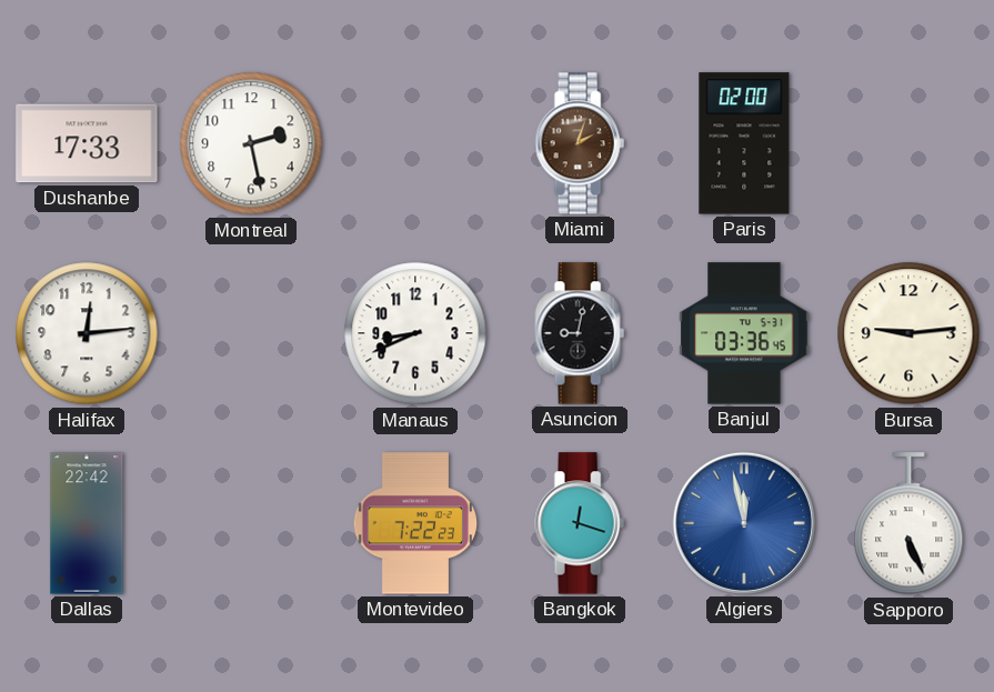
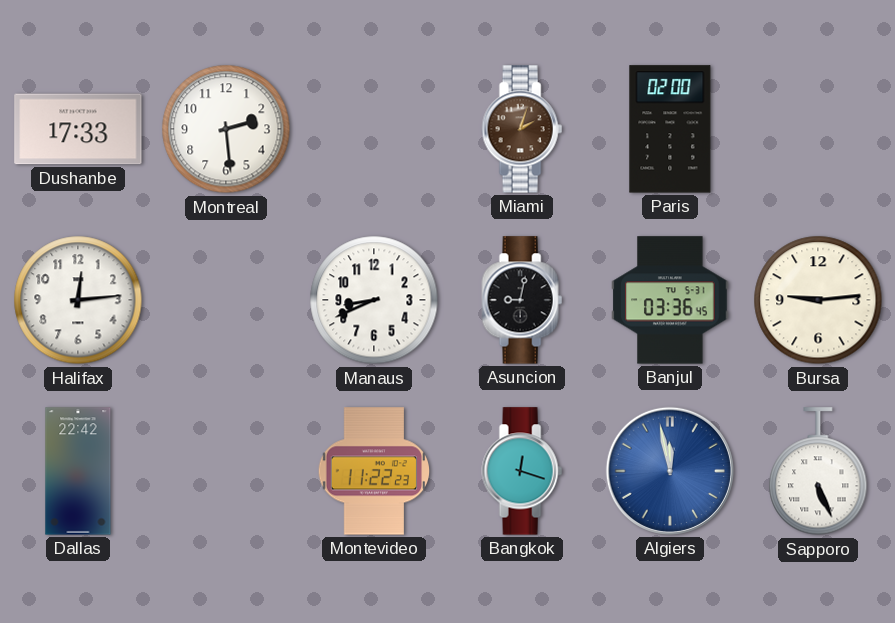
Montreal: 2:28 -> 2:29 (226, 129)
Montevideo: 7:22 -> 11:22 (373, 471)
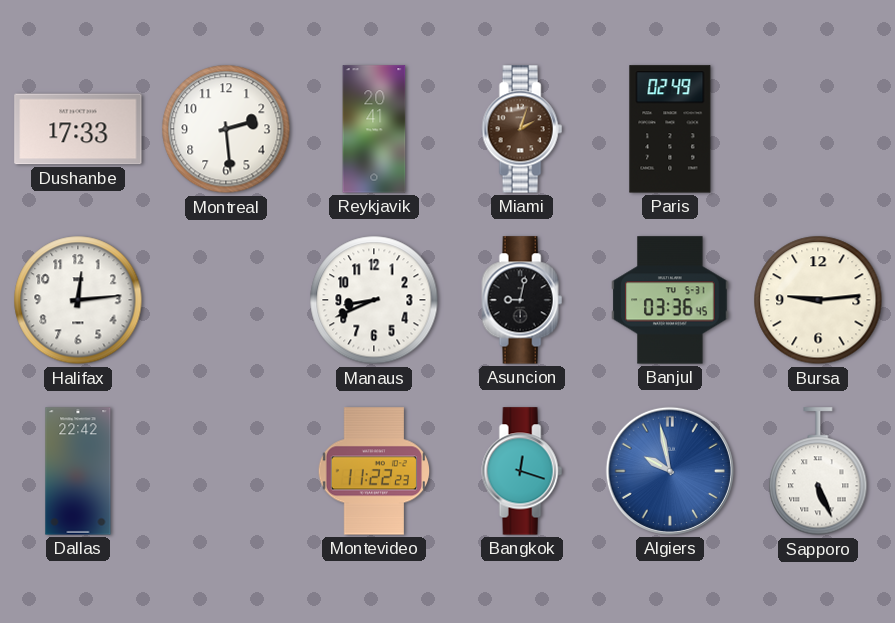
Reykjavik: none -> 20:41 (374, 129)
Paris: 02:00 -> 02:49 (670, 129)
Algiers: 11:58 -> 9:58 (670, 471)
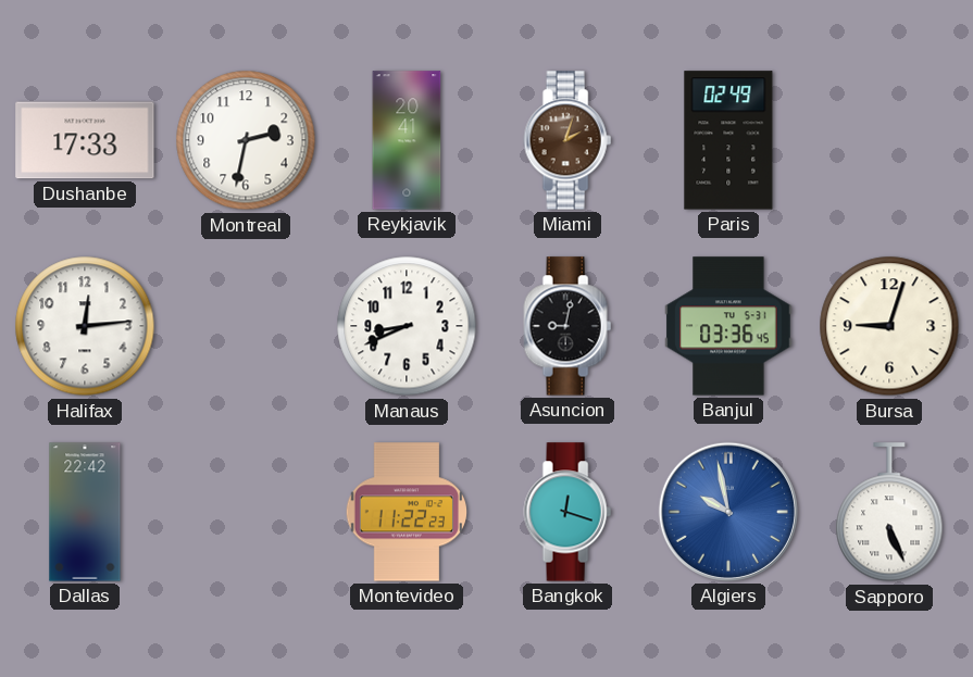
Montreal: 2:29 -> 2:32 (246, 140)
Bursa: 9:14 -> 9:03 (889, 326)
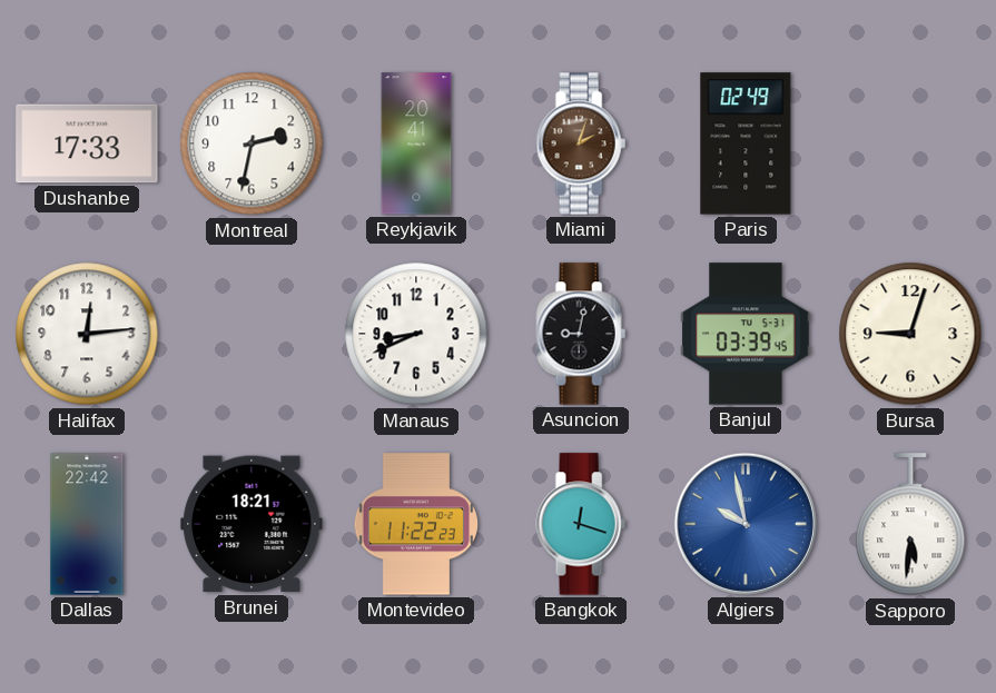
Banjul: 03:36 -> 03:39 (746, 334)
Brunei: none -> 18:21 (252, 524)
Sapporo: 5:26 -> 5:31 (910, 525)
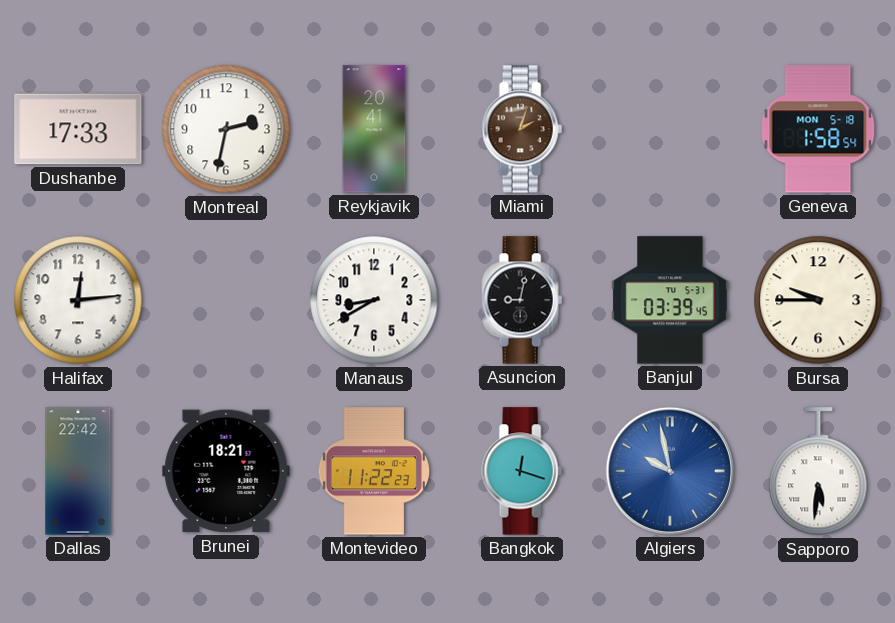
Paris: 02:49 -> none (746, 143)
Geneva: none -> 1:58 (818, 129)
Manaus: 8:41 -> 8:40 (374, 300)
Bursa: 9:03 -> 9:45 (818, 300)
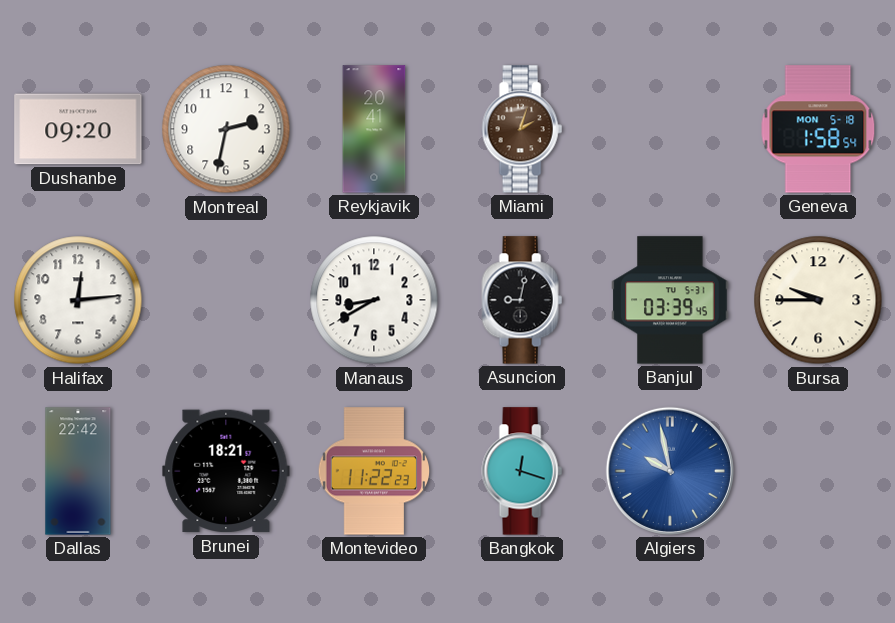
Dushanbe: 17:33 -> 09:20 (78, 129)
Sapporo: 5:31 -> none (818, 472)
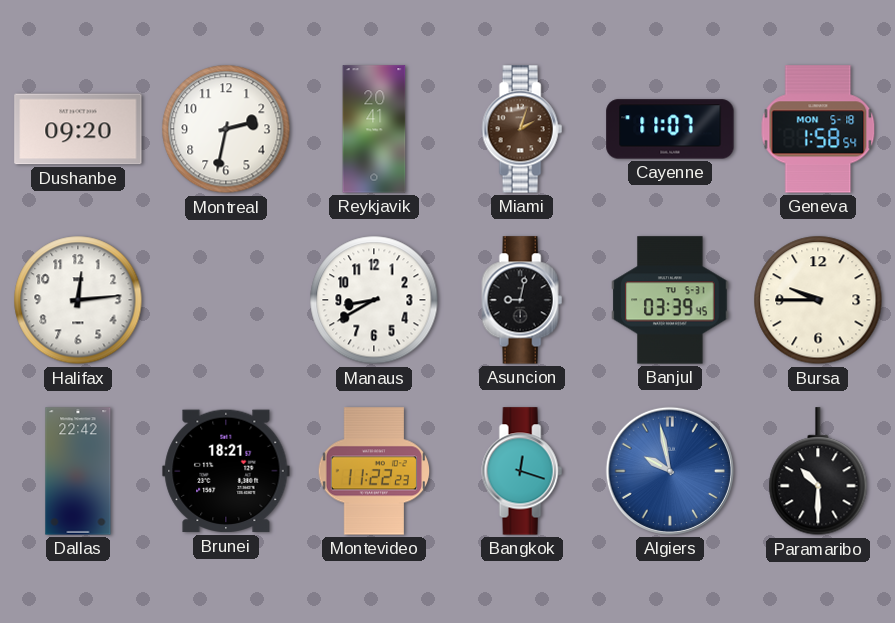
Cayenne: none -> 11:07 (670, 129)
Paramaribo: none -> 10:30 (818, 472)
